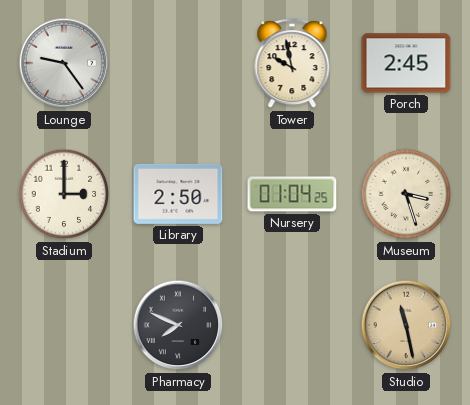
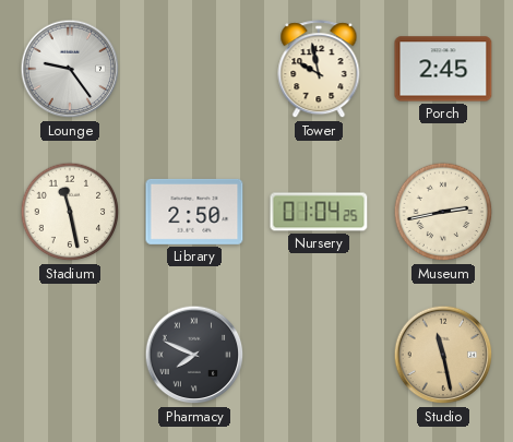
Stadium: 3:00 -> 11:28 (70, 212)
Museum: 3:27 -> 2:43 (443, 212)
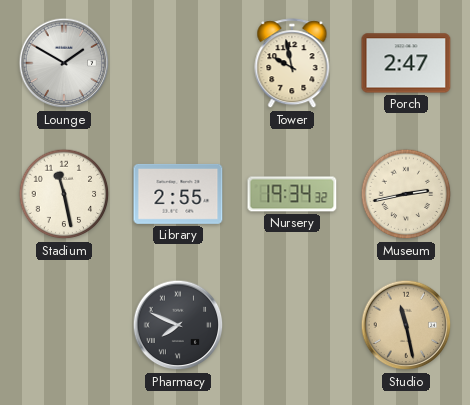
Lounge: 9:24 -> 1:50 (64, 63)
Porch: 2:45 -> 2:47 (406, 63)
Library: 2:50 -> 2:55 (178, 194)
Nursery: 01:04 -> 19:34 (292, 194)
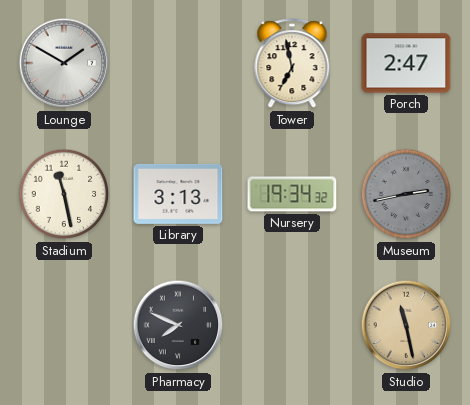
Tower: 9:58 -> 6:58 (292, 64)
Library: 2:55 -> 3:13 (178, 194)
Museum dial: cream -> grey (406, 194)
